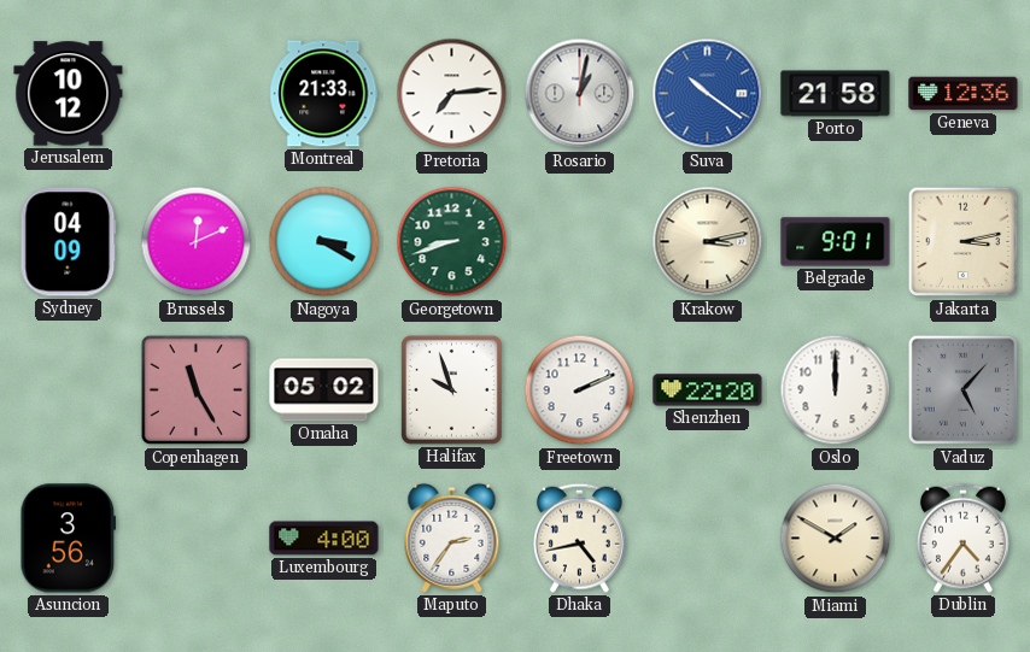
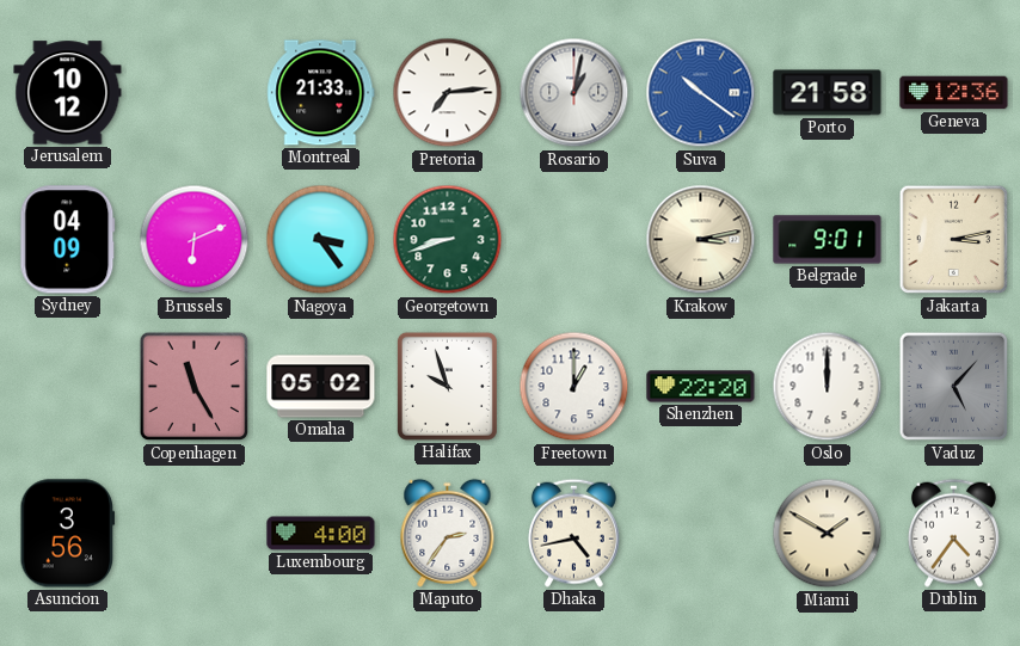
Brussels: 12:11 -> 6:11 (195, 240)
Nagoya: 3:20 -> 3:24 (321, 240)
Freetown: 2:11 -> 1:00 (574, 387)
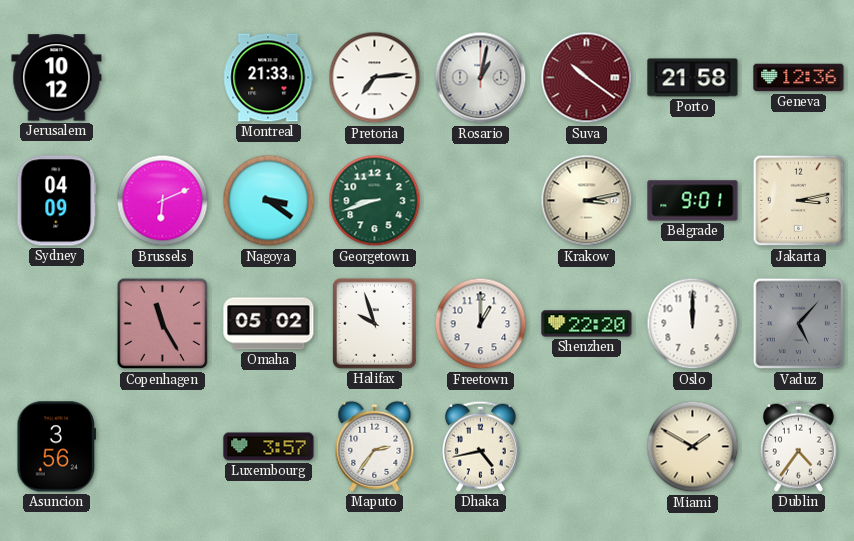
Suva dial: blue -> burgundy (587, 78)
Nagoya: 3:24 -> 3:21 (269, 201)
Luxembourg: 4:00 -> 3:57 (269, 447)
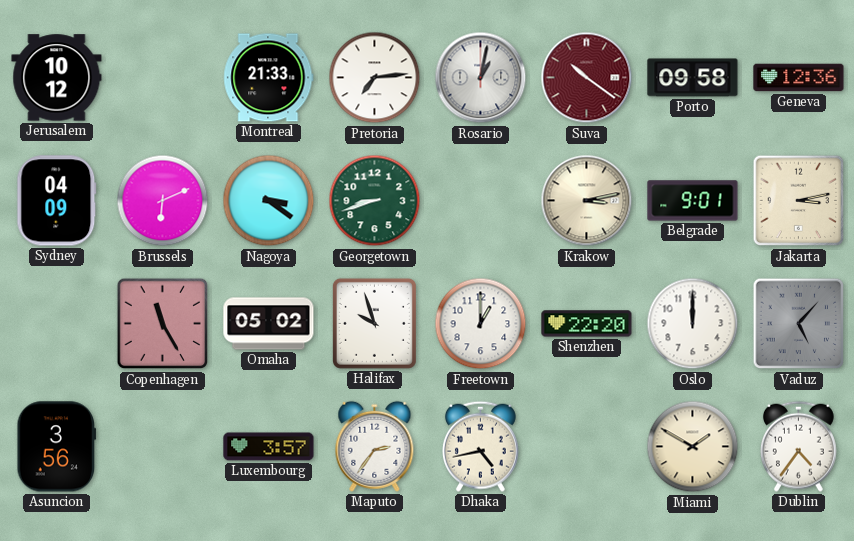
Porto: 21:58 -> 09:58 (693, 78)
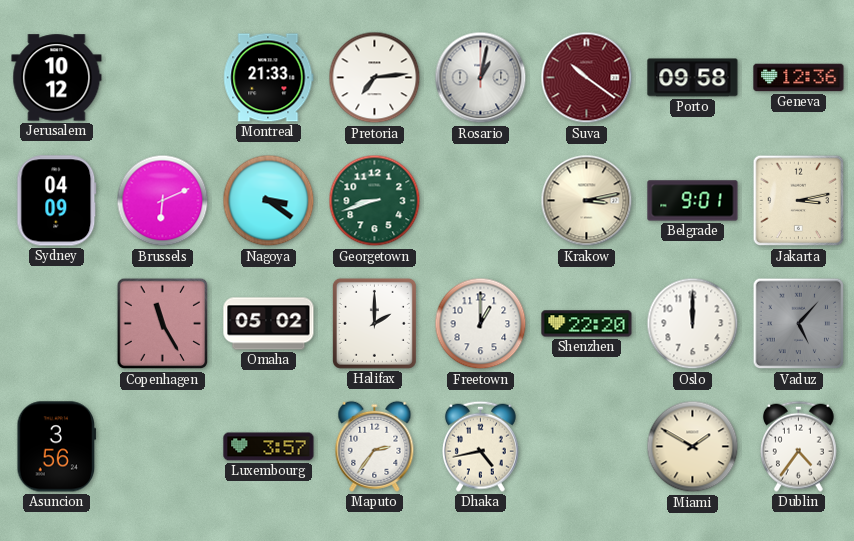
Halifax: 9:57 -> 2:00 (374, 323)
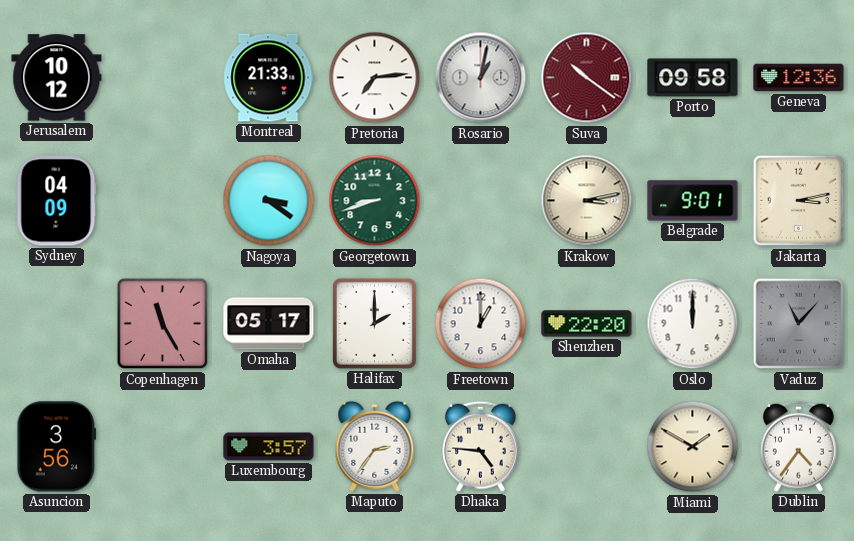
Brussels: 6:11 -> none (163, 201)
Omaha: 05:02 -> 05:17 (269, 324)
Vaduz: 5:07 -> 11:07 (799, 324)
Dhaka: 4:43 -> 4:46 (480, 446)
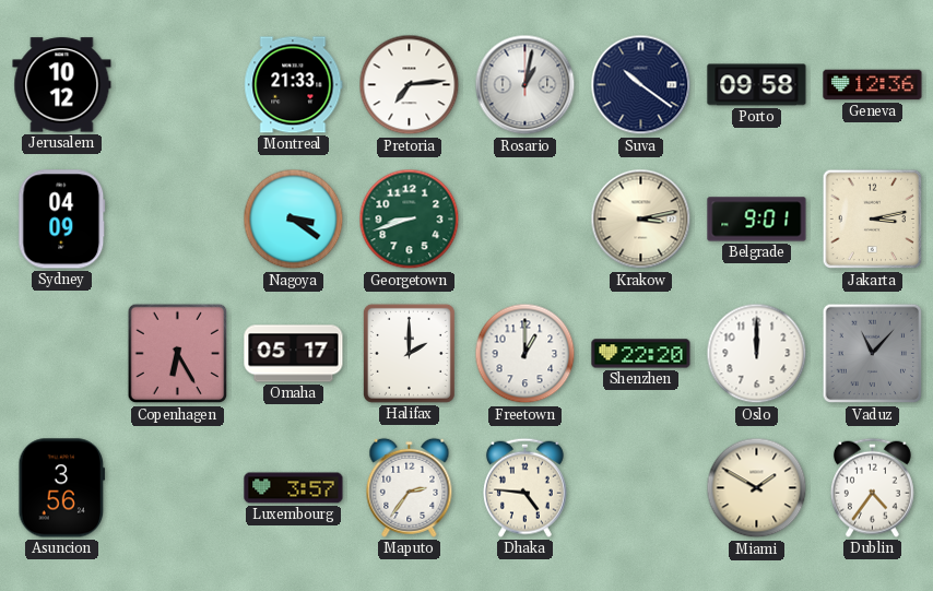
Suva dial: burgundy -> navy (641, 85)
Copenhagen: 11:25 -> 6:25 (178, 354)
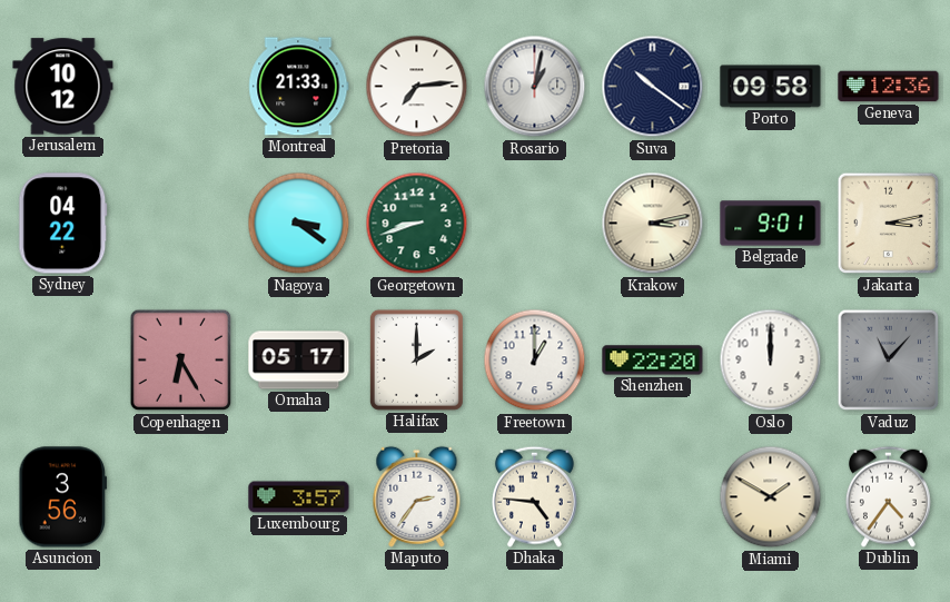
Sydney: 04:09 -> 04:22 (63, 224)
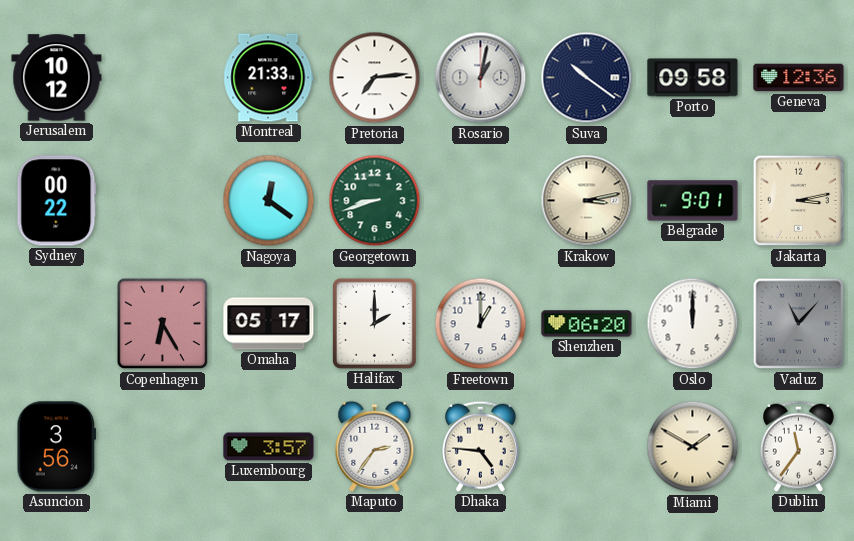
Sydney: 04:22 -> 00:22 (57, 201)
Nagoya: 3:21 -> 12:21 (269, 201)
Shenzhen: 22:20 -> 06:20 (587, 324)
Dublin: 4:36 -> 11:36 (798, 446)
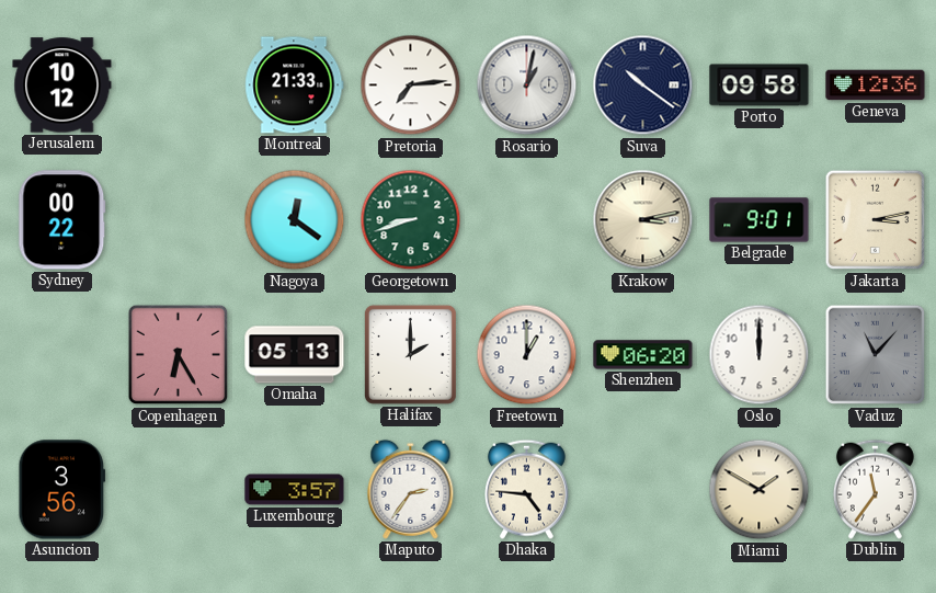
Omaha: 05:17 -> 05:13 (295, 355)
